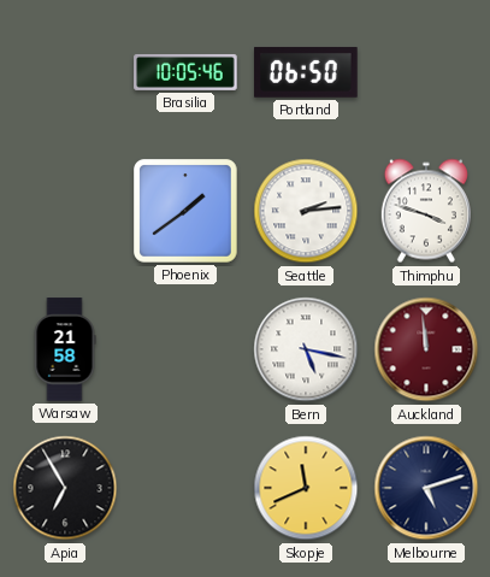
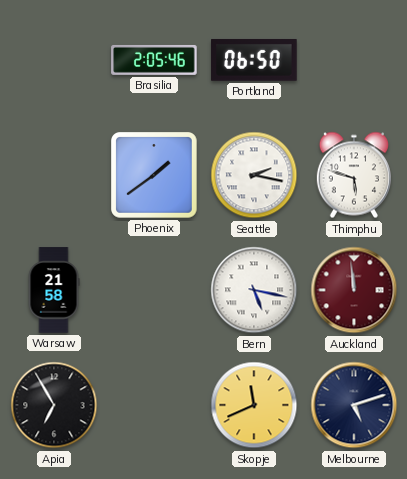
Brasilia: 10:05 -> 2:05 (154, 60)
Seattle: 2:14 -> 2:17 (254, 175)
Thimphu: 3:48 -> 5:48 (354, 175)
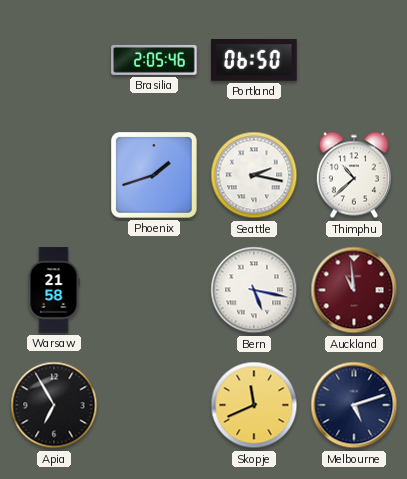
Phoenix: 1:39 -> 1:42 (154, 175)
Thimphu: 5:48 -> 10:38 (354, 175)
Auckland: 11:59 -> 10:59 (354, 290)
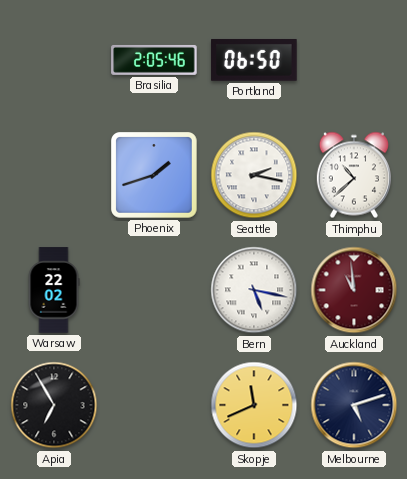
Warsaw: 21:58 -> 22:02 (54, 290)
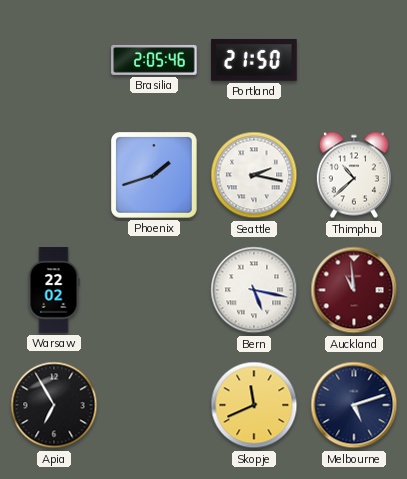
Portland: 06:50 -> 21:50 (254, 60)
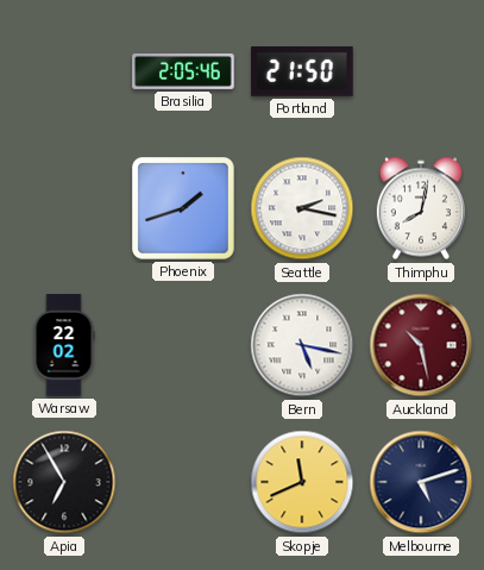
Thimphu: 10:38 -> 8:02 (421, 208)
Auckland: 10:59 -> 10:28 (421, 345)
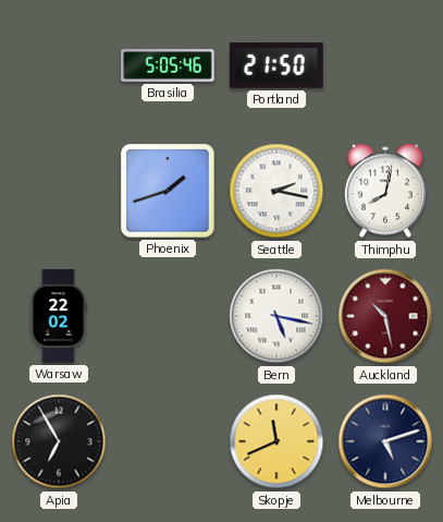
Brasilia: 2:05 -> 5:05 (168, 65)
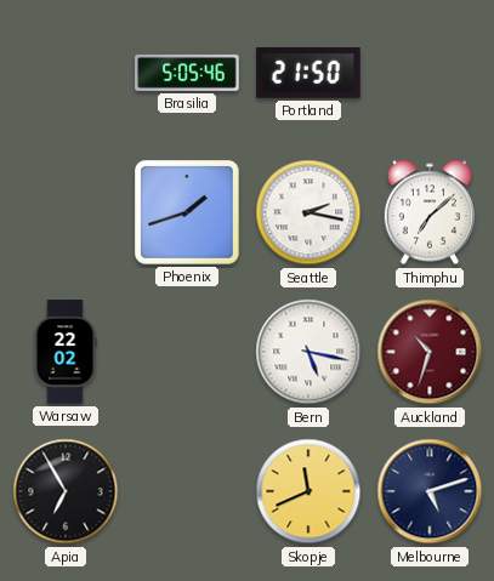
Thimphu: 8:02 -> 7:08 (430, 212)
Auckland: 10:28 -> 10:33 (430, 352)
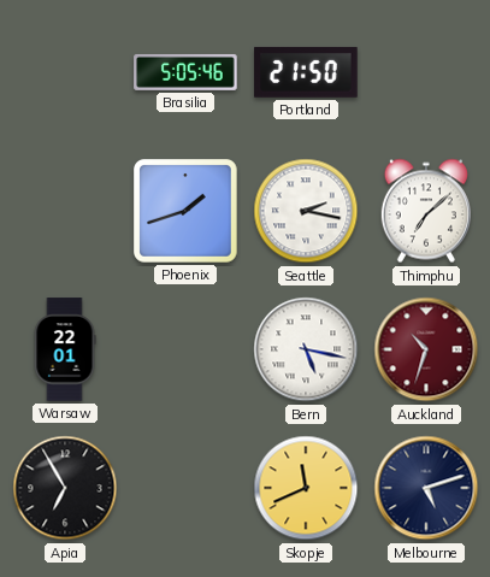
Warsaw: 22:02 -> 22:01 (65, 349)
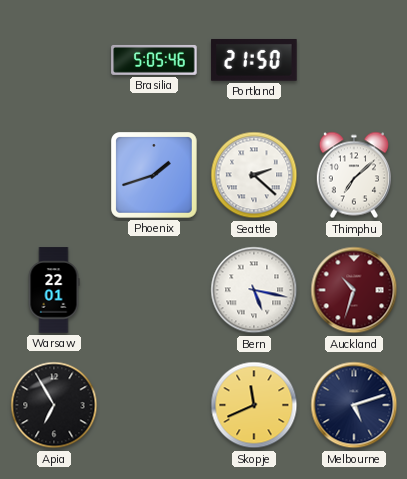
Seattle: 2:17 -> 2:22 (254, 175)
